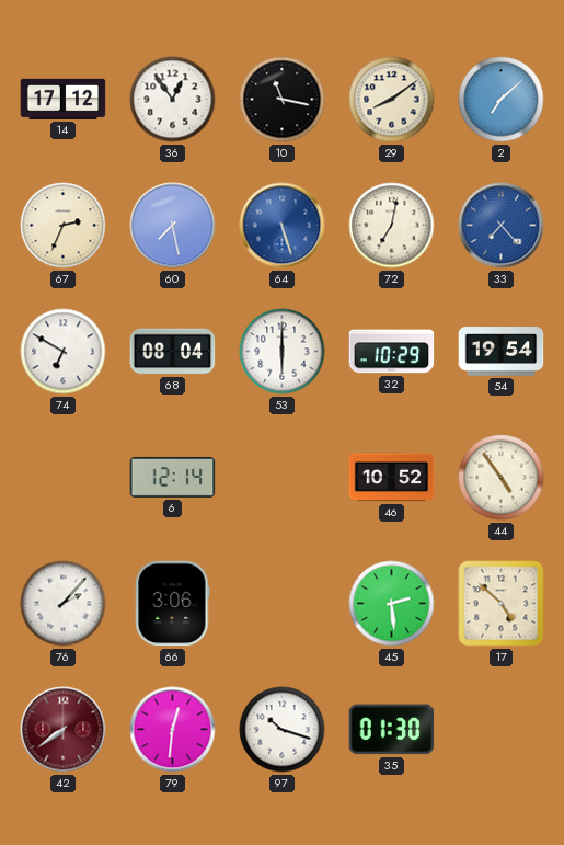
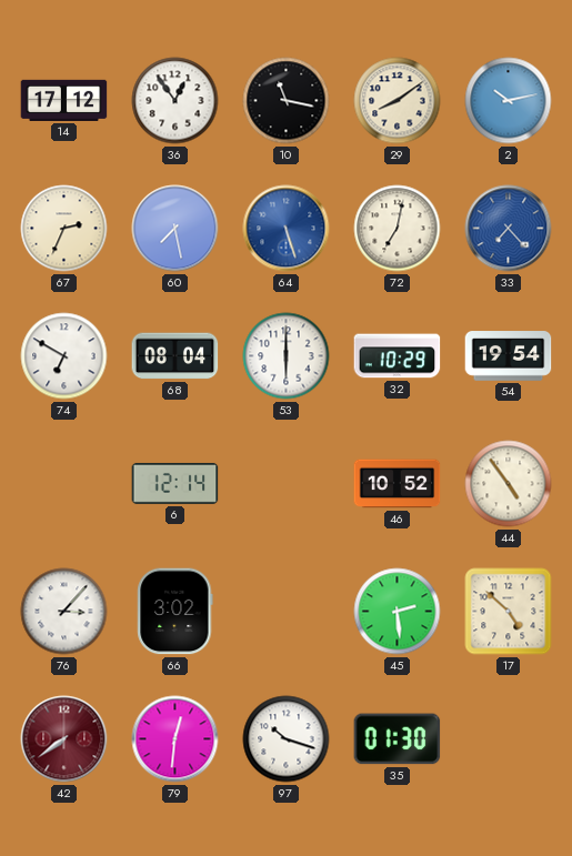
2: 7:08 -> 10:13 (509, 101)
76: 2:07 -> 3:07 (64, 612)
66: 3:06 -> 3:02 (175, 612)
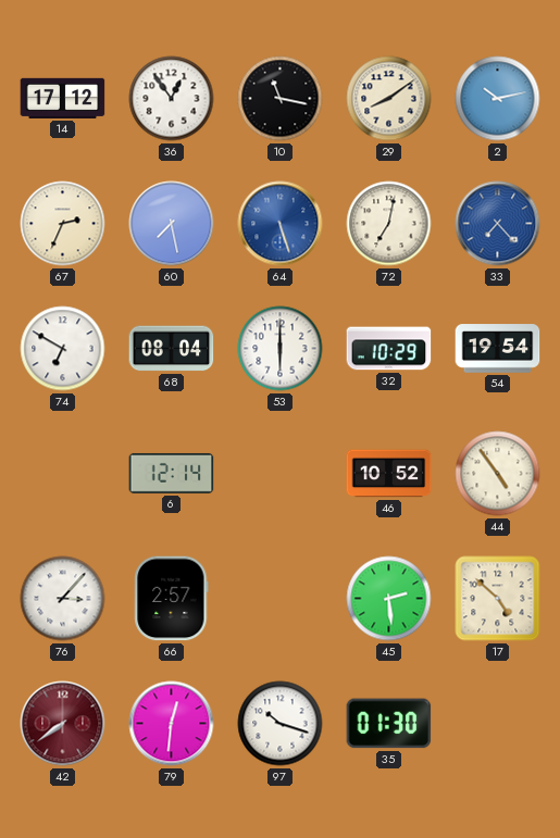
66: 3:02 -> 2:57 (172, 599)
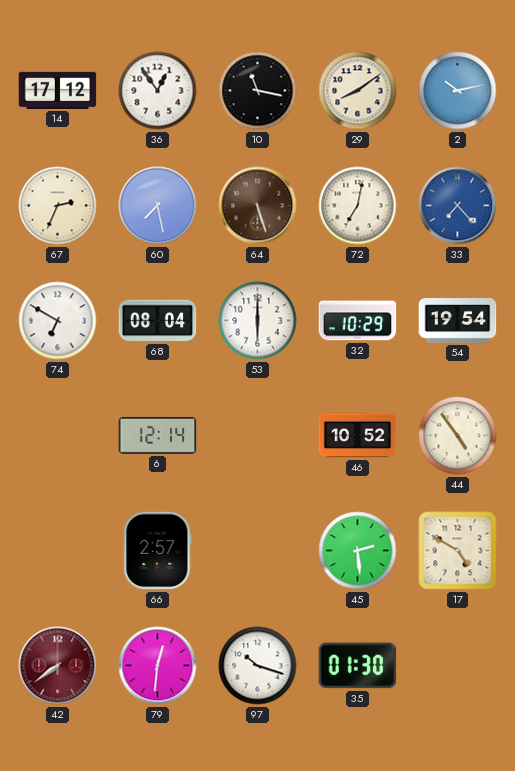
64 dial: blue -> brown (258, 206)
76: 3:07 -> none (63, 599)
17: 4:52 -> 4:50 (458, 551)
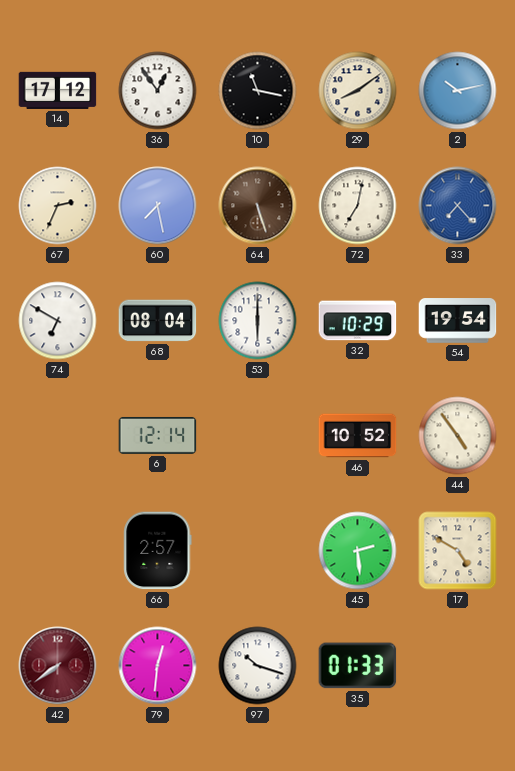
35: 01:30 -> 01:33 (358, 666)
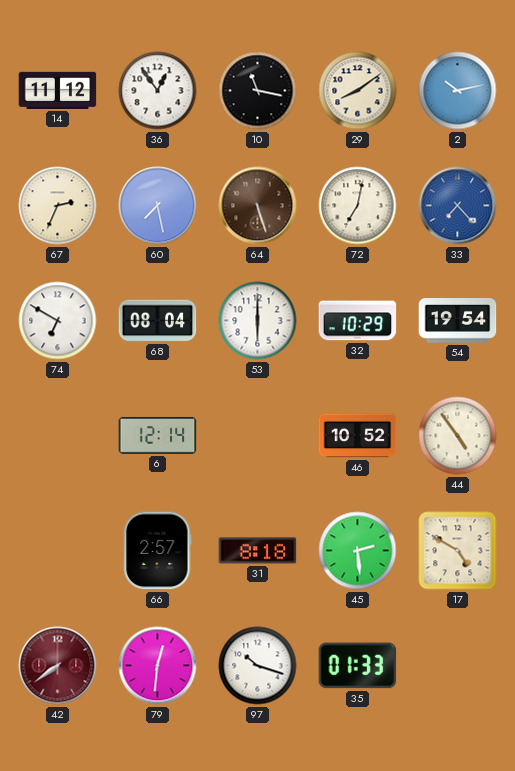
14: 17:12 -> 11:12 (58, 90)
31: none -> 8:18 (258, 551)
